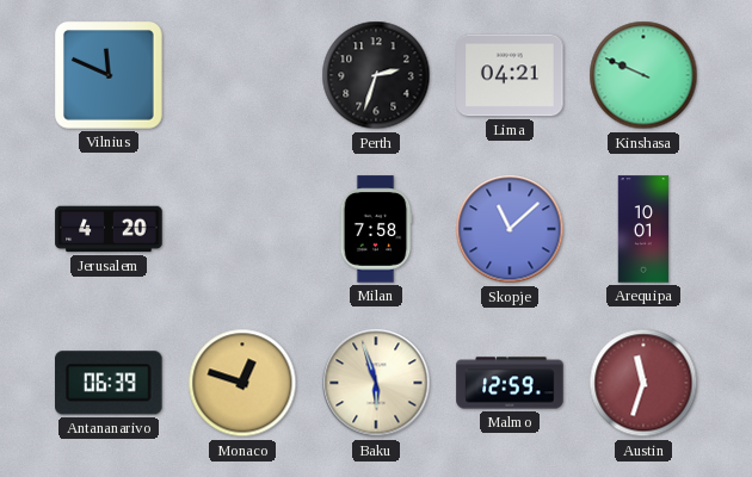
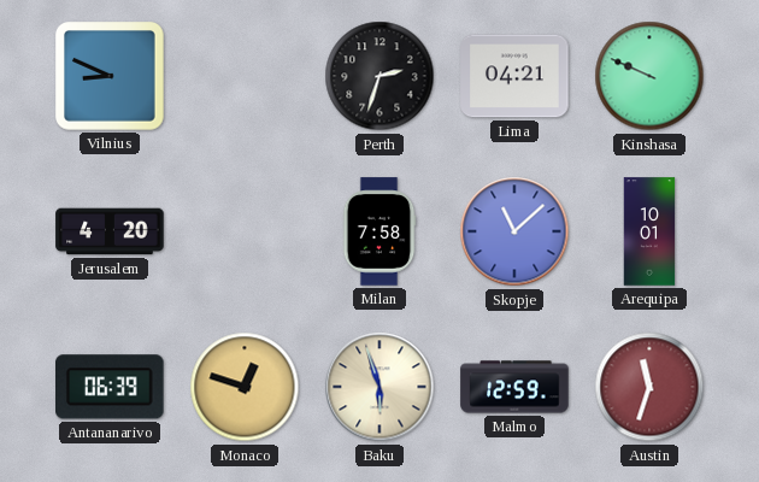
Vilnius: 11:49 -> 8:49 (110, 76)
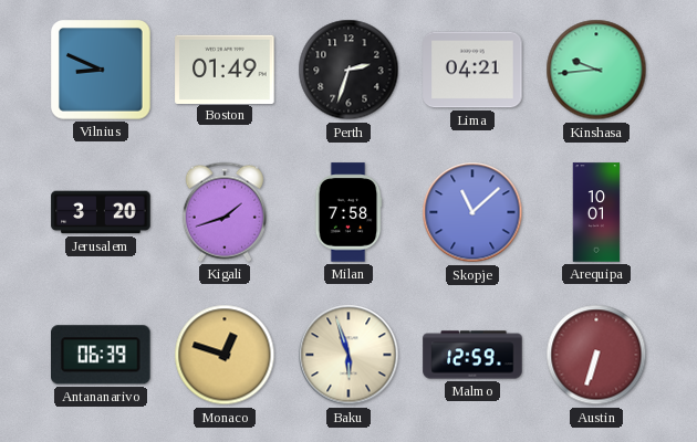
Boston: none -> 01:49 (225, 69)
Kinshasa: 9:49 -> 9:44 (596, 70)
Jerusalem: 4:20 -> 3:20 (101, 212)
Kigali: none -> 1:42 (225, 212)
Austin: 11:33 -> 6:33 (596, 355)
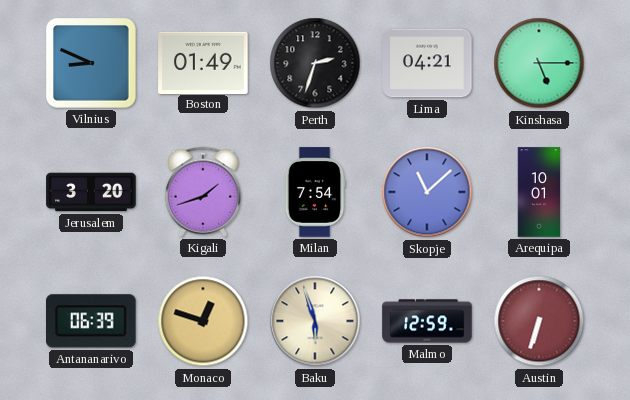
Kinshasa: 9:44 -> 5:15 (539, 63)
Milan: 7:58 -> 7:54 (315, 192)
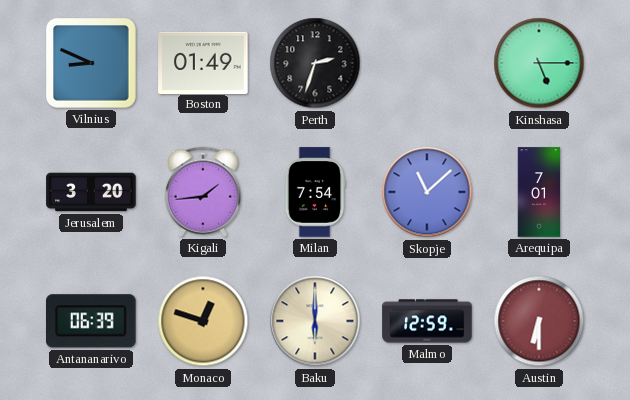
Lima: 04:21 -> none (427, 63)
Kigali: 1:42 -> 1:44 (203, 192)
Arequipa: 10:01 -> 7:01 (539, 192)
Baku: 5:57 -> 6:00 (315, 321)
Austin: 6:33 -> 6:30 (539, 321)
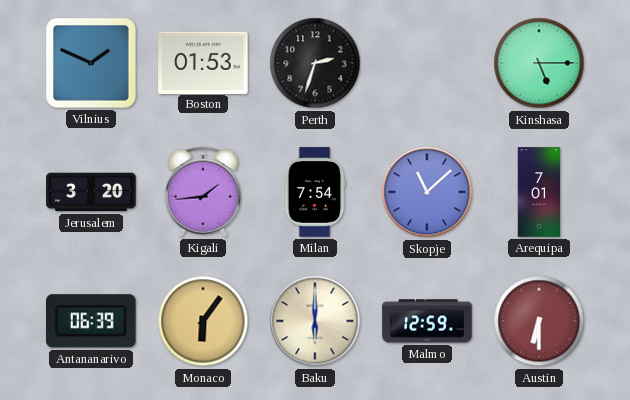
Vilnius: 8:49 -> 1:49 (91, 63)
Boston: 01:49 -> 01:53 (203, 62)
Monaco: 12:48 -> 6:06 (203, 321)
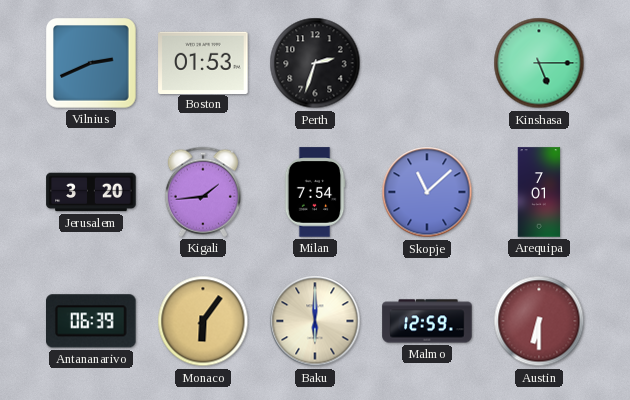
Vilnius: 1:49 -> 2:41 (91, 63)
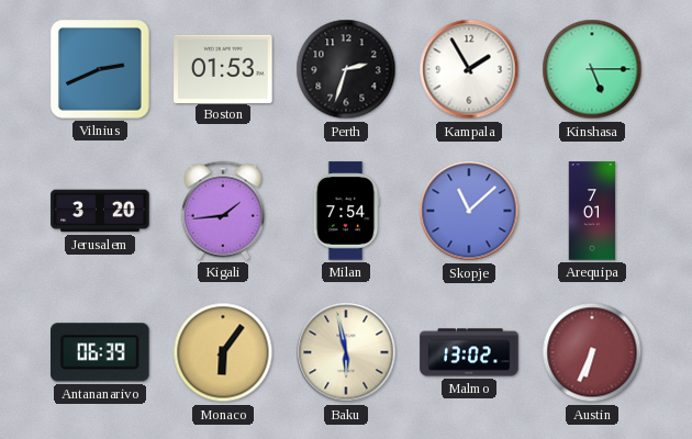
Kampala: none -> 1:55 (469, 69)
Baku: 6:00 -> 5:58 (346, 352)
Malmo: 12:59 -> 13:02 (469, 352)
Austin: 6:30 -> 6:34 (592, 352)
